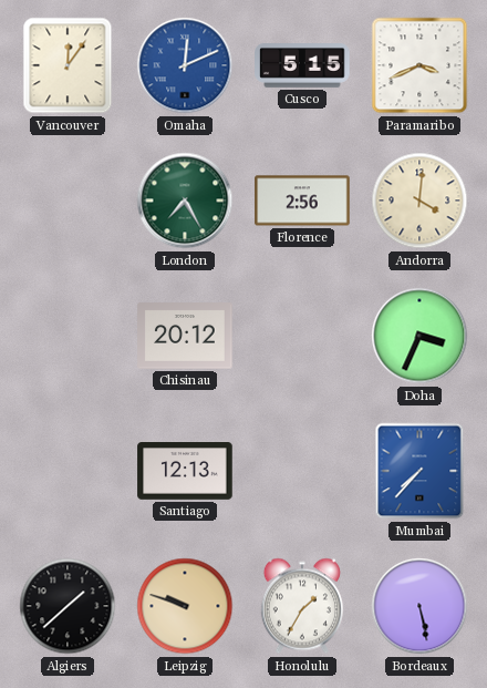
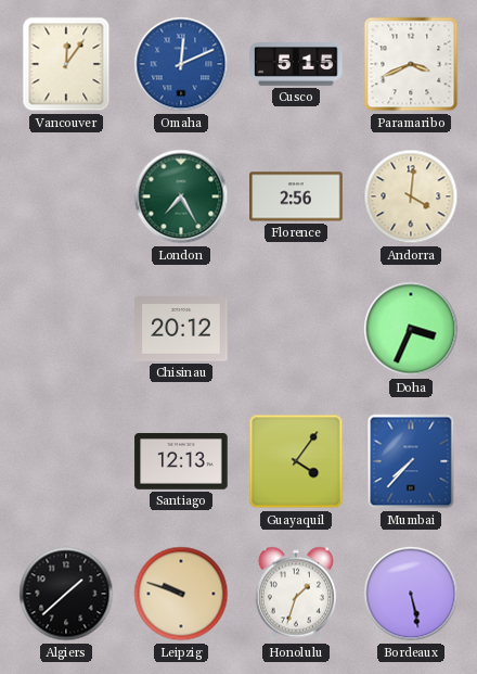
Guayaquil: none -> 4:06 (296, 461)
Honolulu: 1:35 -> 1:33 (296, 594)
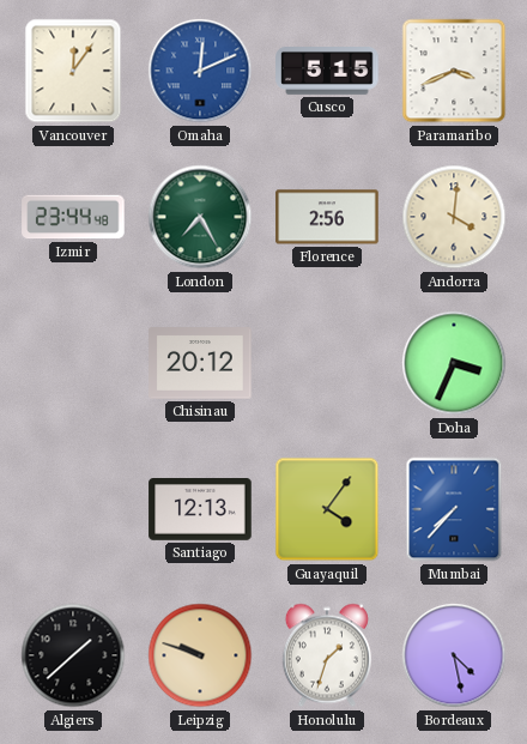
Izmir: none -> 23:44 (73, 217)
Bordeaux: 5:28 -> 4:28 (454, 655)
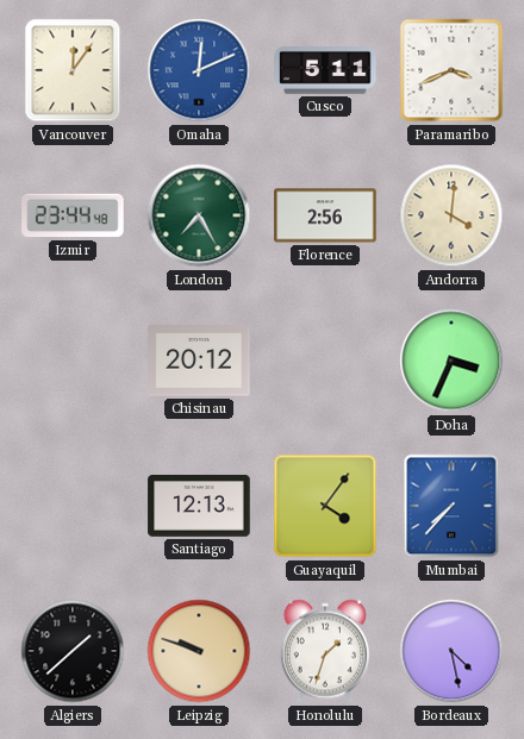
Cusco: 5:15 -> 5:11 (325, 71)
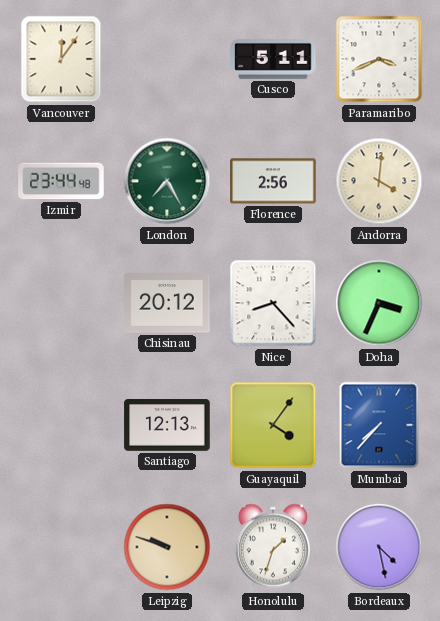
Omaha: 12:11 -> none (199, 70)
Nice: none -> 8:23 (273, 303)
Algiers: 1:38 -> none (73, 651)
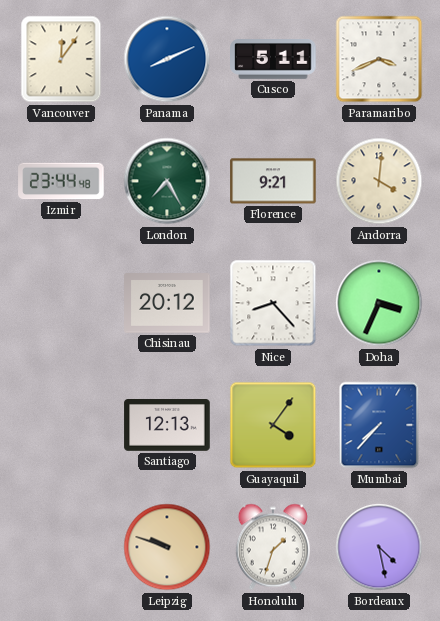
Panama: none -> 8:11 (167, 59)
Florence: 2:56 -> 9:21 (273, 181)
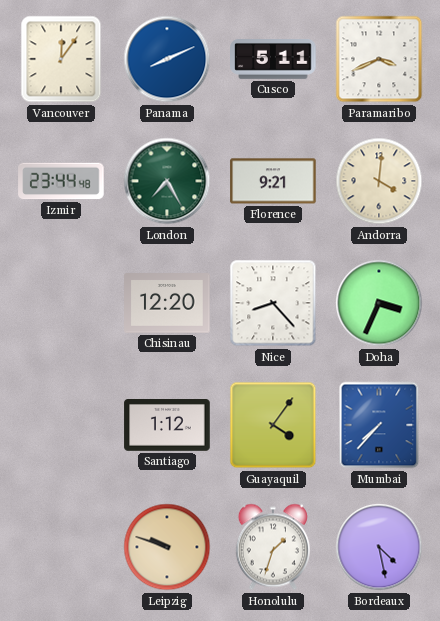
Chisinau: 20:12 -> 12:20 (167, 303)
Santiago: 12:13 -> 1:12 (167, 426)
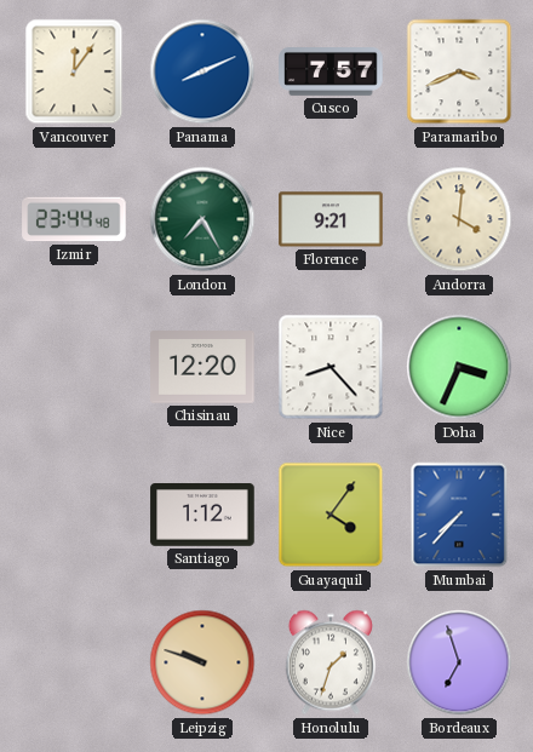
Cusco: 5:11 -> 7:57 (331, 73)
Bordeaux: 4:28 -> 6:57 (459, 662)
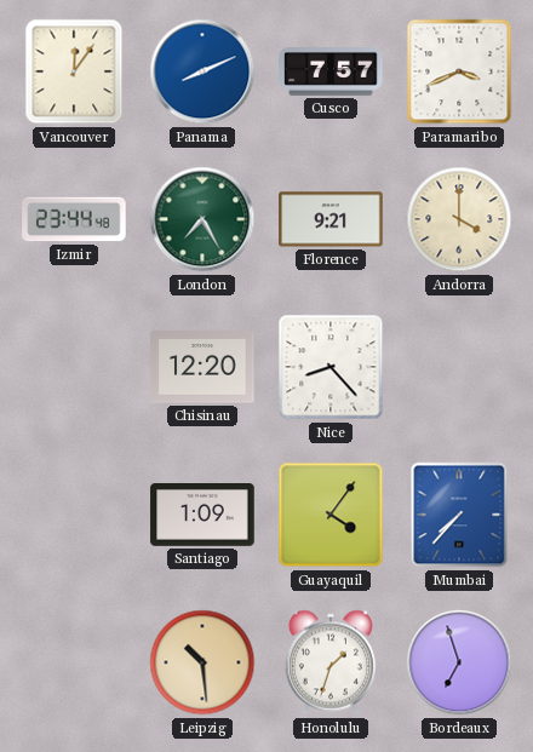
Andorra: 4:01 -> 4:00 (459, 219)
Doha: 3:34 -> none (459, 367)
Santiago: 1:12 -> 1:09 (202, 516)
Leipzig: 9:48 -> 10:29 (202, 662)
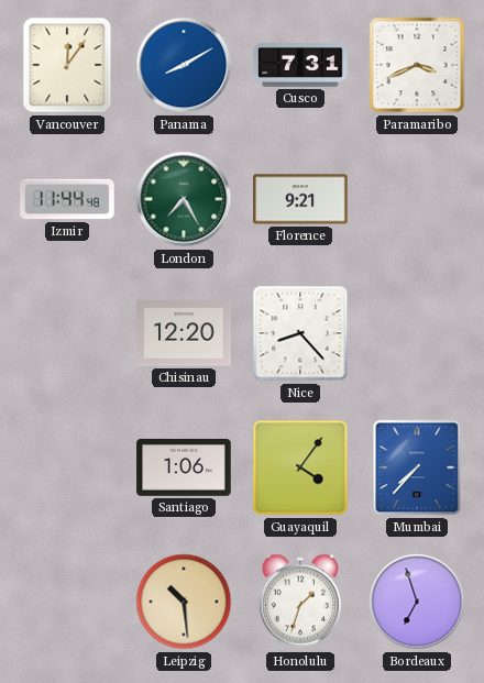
Panama: 8:11 -> 8:10 (184, 65)
Cusco: 7:57 -> 7:31 (300, 66)
Izmir: 23:44 -> 11:44 (67, 199)
Andorra: 4:00 -> none (459, 219)
Santiago: 1:09 -> 1:06 (184, 469)
